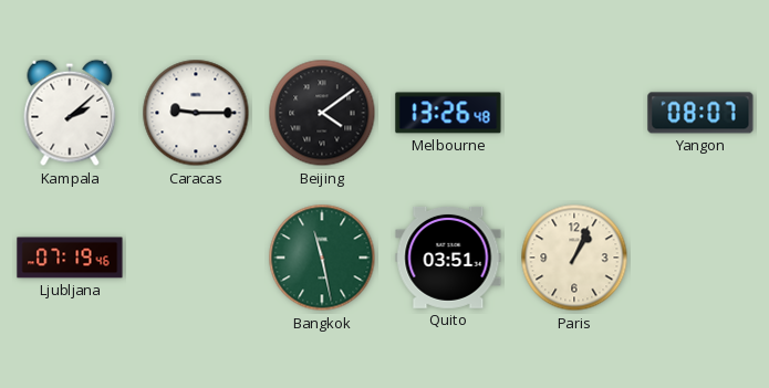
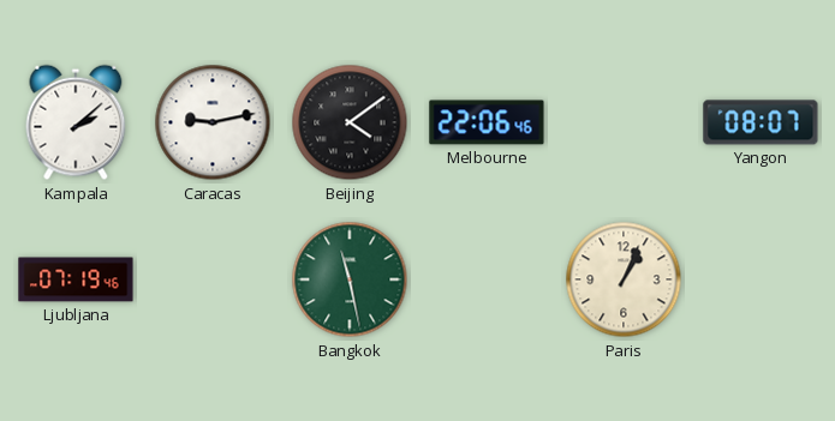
Caracas: 9:15 -> 9:13 (213, 122)
Melbourne: 13:26 -> 22:06 (487, 122)
Quito: 03:51 -> none (448, 258)
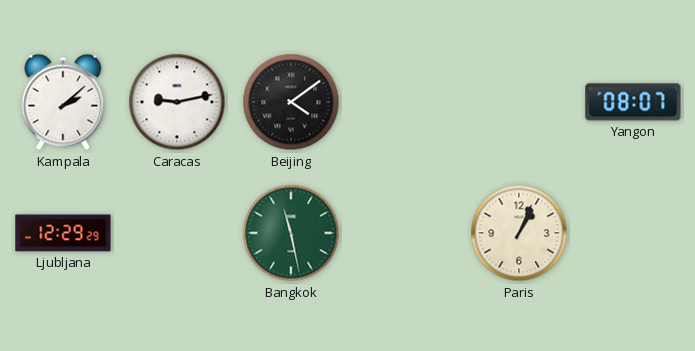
Melbourne: 22:06 -> none (487, 122)
Ljubljana: 07:19 -> 12:29 (63, 233)
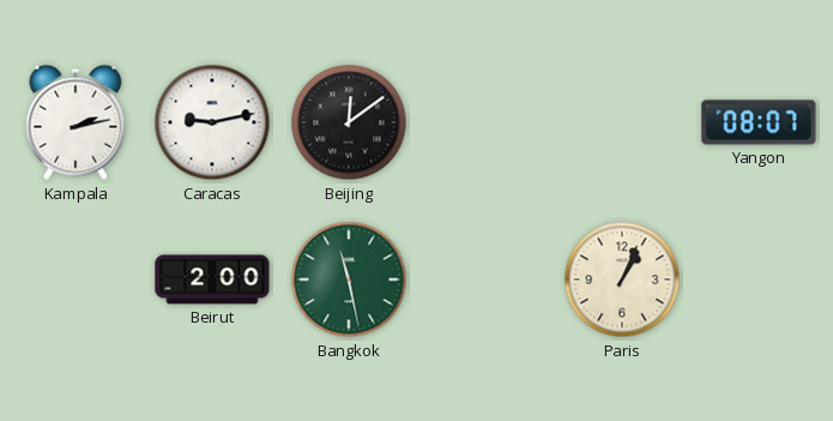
Kampala: 2:08 -> 2:13 (76, 122)
Beijing: 4:09 -> 12:09 (349, 122)
Ljubljana: 12:29 -> none (63, 233)
Beirut: none -> 2:00 (212, 279)
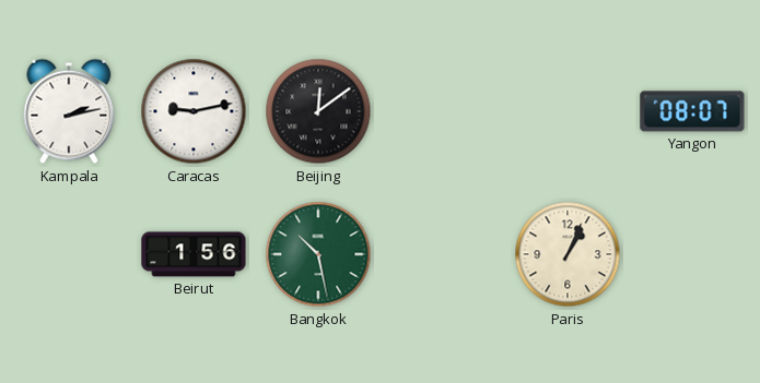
Beirut: 2:00 -> 1:56 (194, 254)
Bangkok: 11:28 -> 10:28 (318, 254)
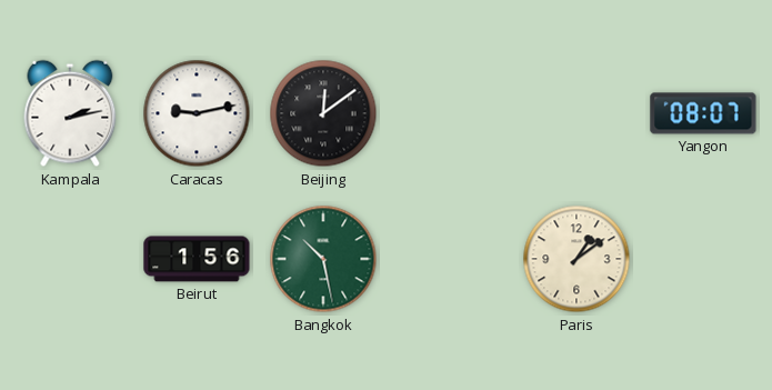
Paris: 1:04 -> 1:09 (577, 259)
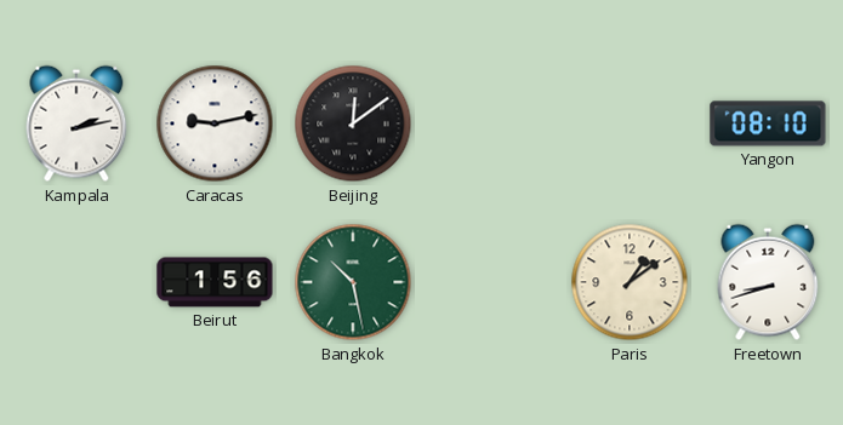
Yangon: 08:07 -> 08:10 (768, 124)
Freetown: none -> 8:42 (768, 282)
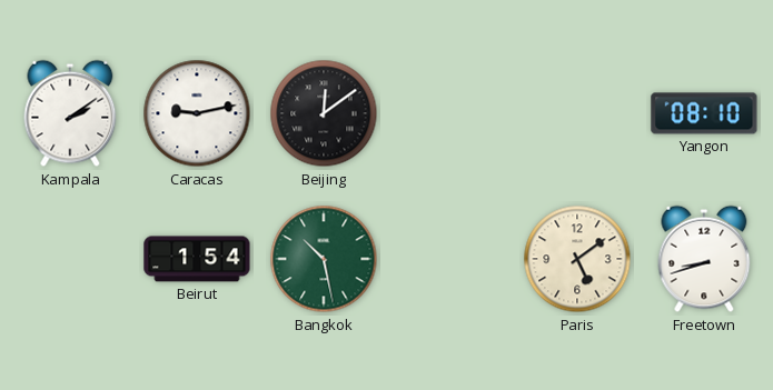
Kampala: 2:13 -> 2:09 (70, 113)
Beirut: 1:56 -> 1:54 (197, 259)
Paris: 1:09 -> 5:09 (577, 259)
